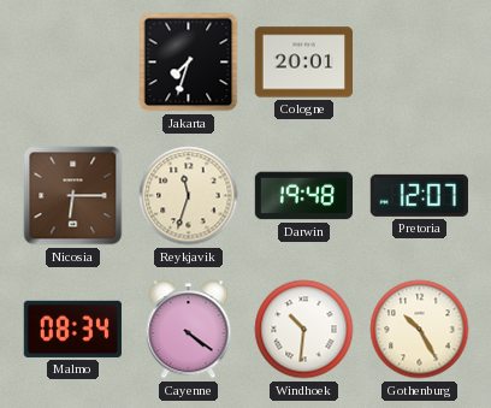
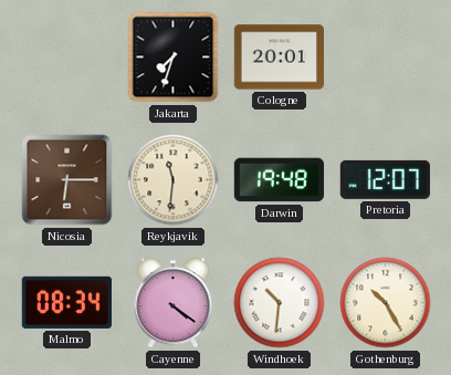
Reykjavik: 11:33 -> 11:31 (174, 180)
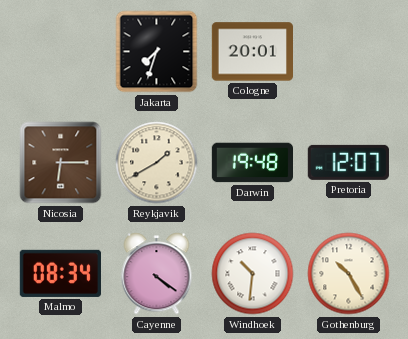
Reykjavik: 11:31 -> 1:40 (157, 163)
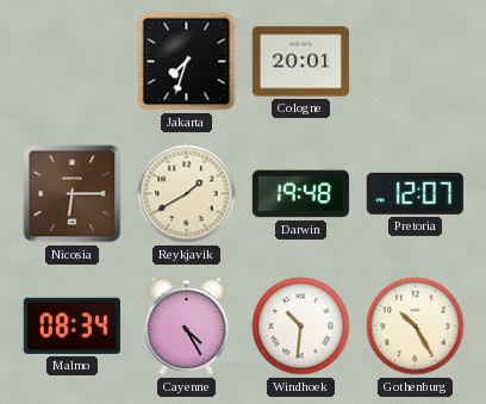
Cayenne: 4:21 -> 4:25 (187, 327)
